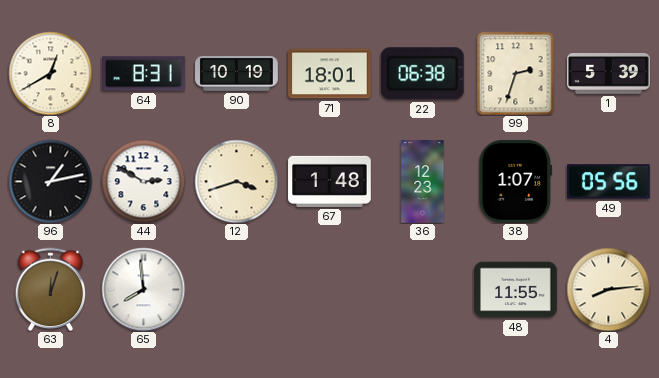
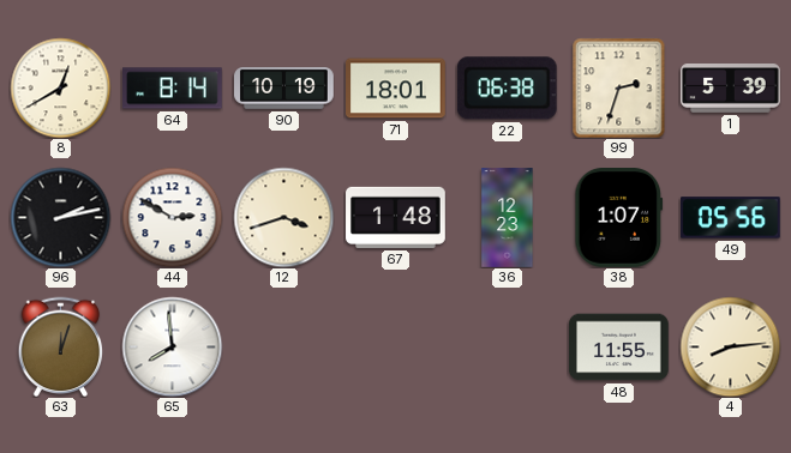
64: 8:31 -> 8:14 (173, 89)
96: 1:13 -> 2:13 (60, 217)
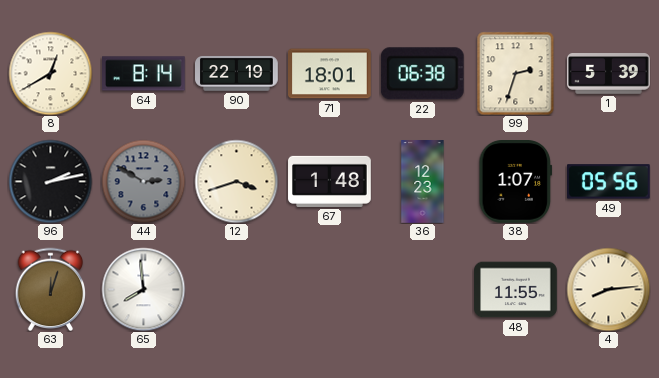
90: 10:19 -> 22:19 (237, 74)
44 dial: white -> grey (143, 181)
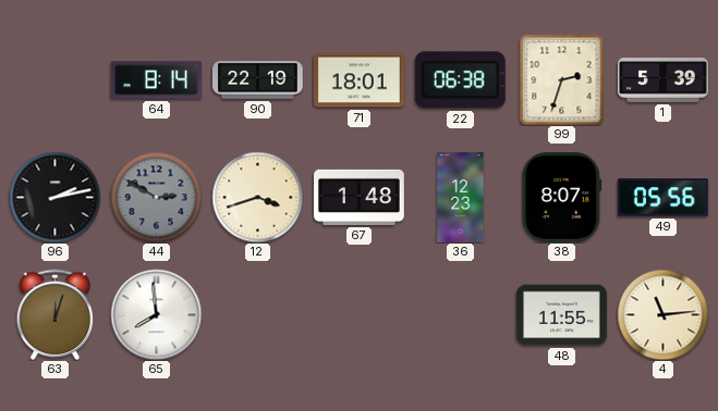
8: 12:40 -> none (50, 73)
38: 1:07 -> 8:07 (562, 198)
4: 8:14 -> 11:14 (662, 314)
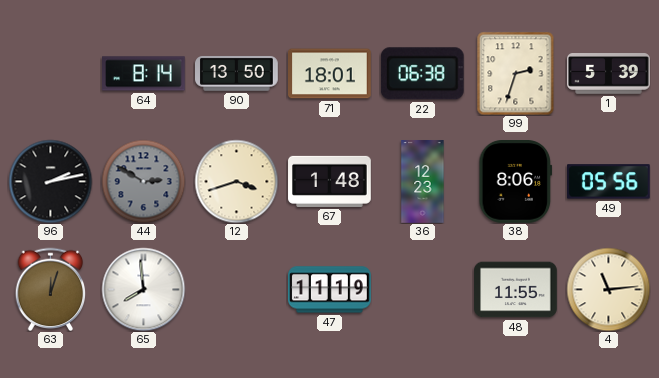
90: 22:19 -> 13:50 (237, 74)
38: 8:07 -> 8:06 (516, 182)
47: none -> 11:19 (330, 290)
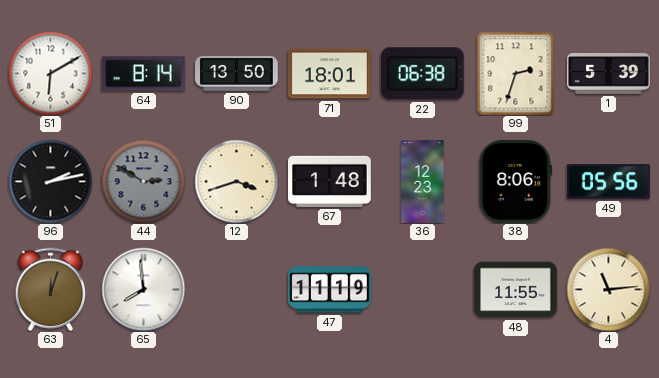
51: none -> 6:10 (50, 73)
